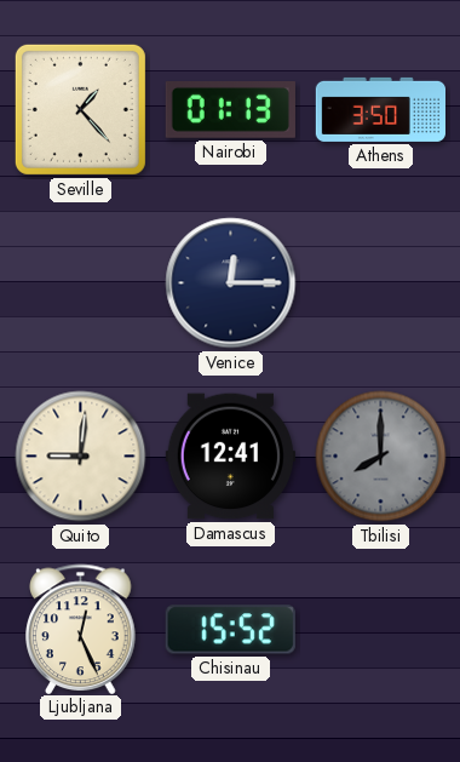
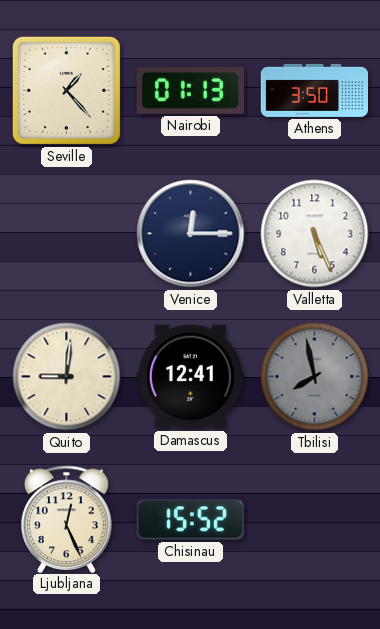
Valletta: none -> 5:26 (315, 234)
Tbilisi: 8:00 -> 7:58 (315, 377)
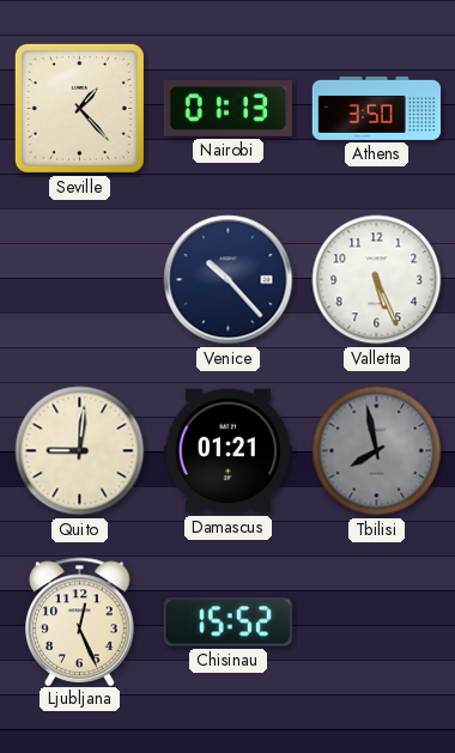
Venice: 12:15 -> 10:23 (229, 280)
Damascus: 12:41 -> 01:21 (227, 451)
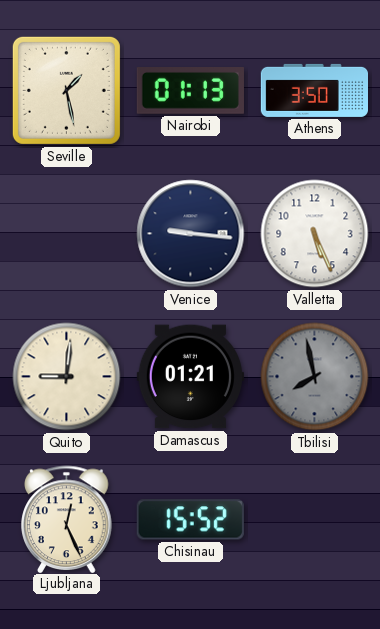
Seville: 1:23 -> 1:28 (66, 90)
Venice: 10:23 -> 9:16 (191, 234)
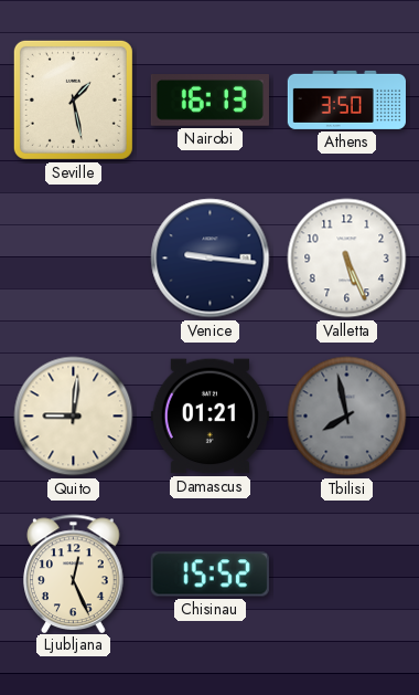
Nairobi: 01:13 -> 16:13 (209, 101)
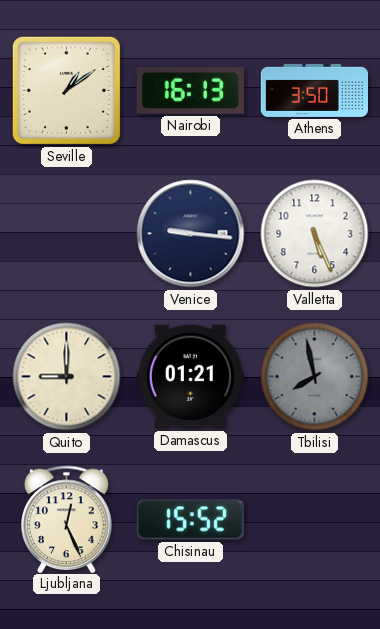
Seville: 1:28 -> 1:09 (66, 90)
Quito: 9:01 -> 9:00 (67, 377)
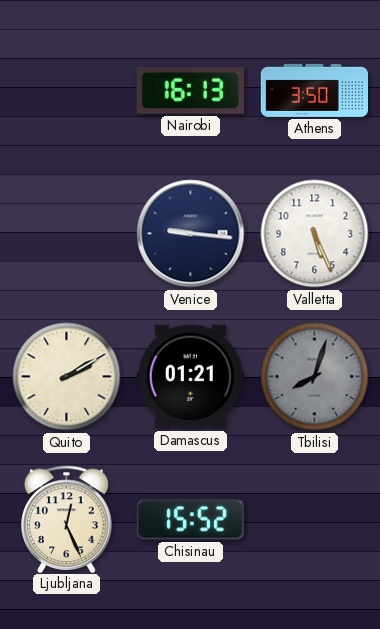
Seville: 1:09 -> none (66, 90)
Quito: 9:00 -> 2:10 (67, 377)
Tbilisi: 7:58 -> 8:03 (315, 377)
